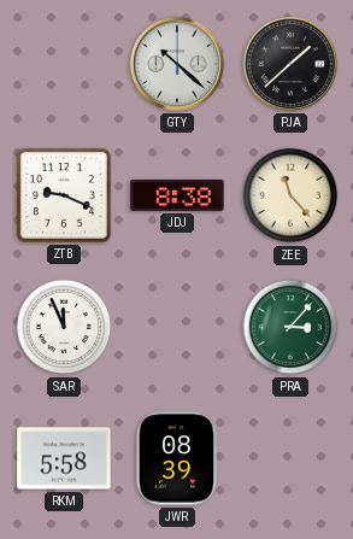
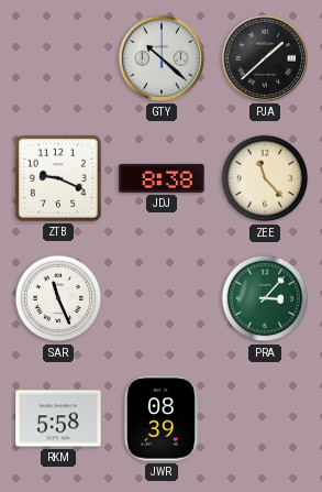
SAR: 11:56 -> 11:26 (58, 298)
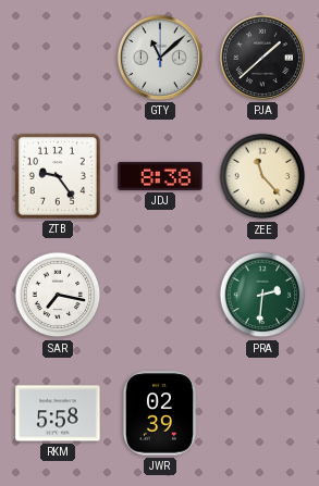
GTY: 10:22 -> 11:08 (160, 58)
ZTB: 9:19 -> 9:24 (58, 176)
SAR: 11:26 -> 7:17 (58, 295)
PRA: 3:07 -> 2:31 (262, 295)
JWR: 08:39 -> 02:39 (159, 413)
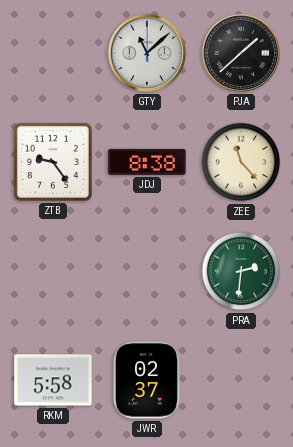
SAR: 7:17 -> none (58, 295)
JWR: 02:39 -> 02:37 (146, 380)
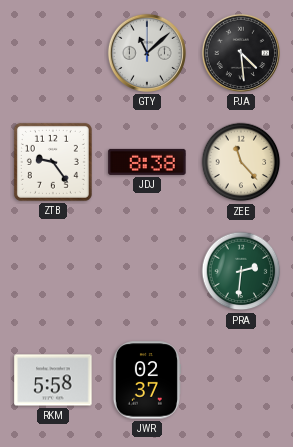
PJA: 1:38 -> 4:29 (241, 53)
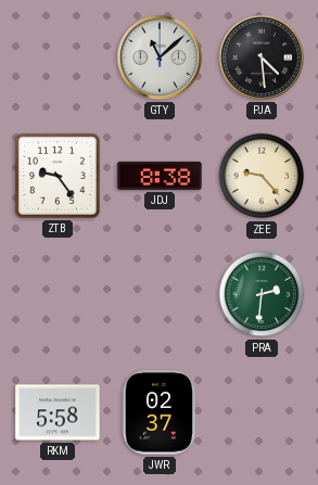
ZEE: 11:23 -> 9:23 (262, 176)
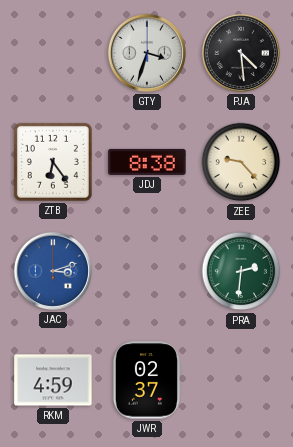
GTY: 11:08 -> 3:33 (147, 53)
ZTB: 9:24 -> 6:24 (53, 162)
JAC: none -> 3:12 (53, 271)
RKM: 5:58 -> 4:59 (53, 380)
